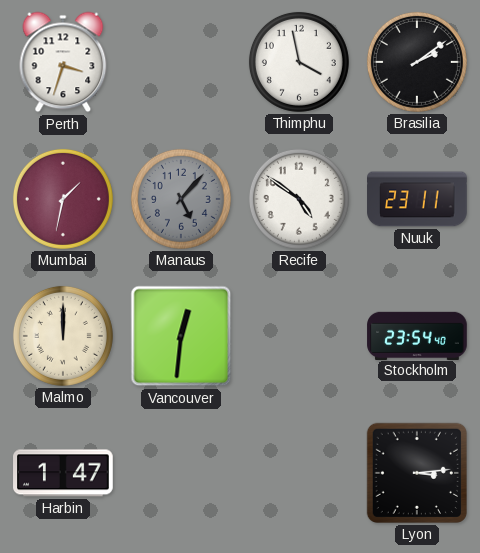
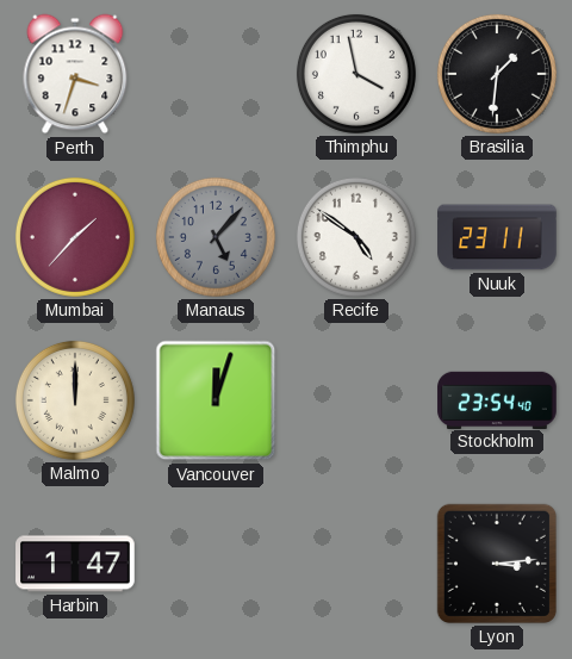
Brasilia: 2:09 -> 1:31 (497, 74)
Mumbai: 1:32 -> 1:37 (75, 237)
Vancouver: 12:31 -> 12:03 (216, 400)
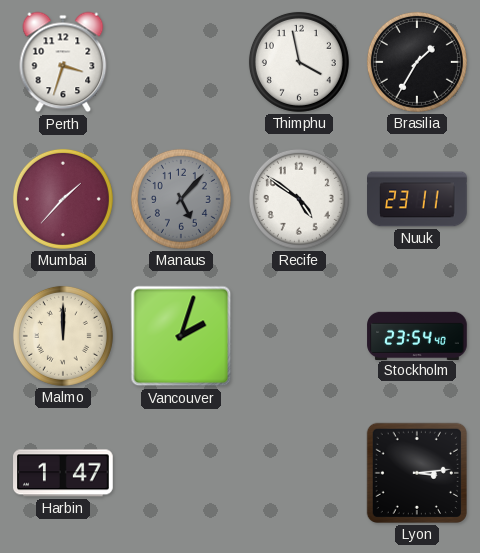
Brasilia: 1:31 -> 1:35 (417, 62)
Vancouver: 12:03 -> 2:03 (181, 336)
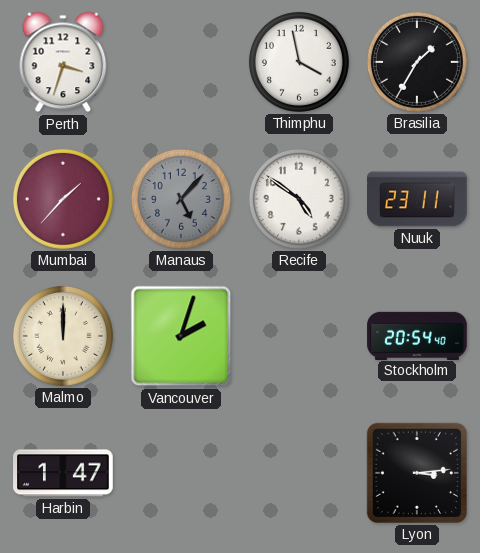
Stockholm: 23:54 -> 20:54 (417, 335)
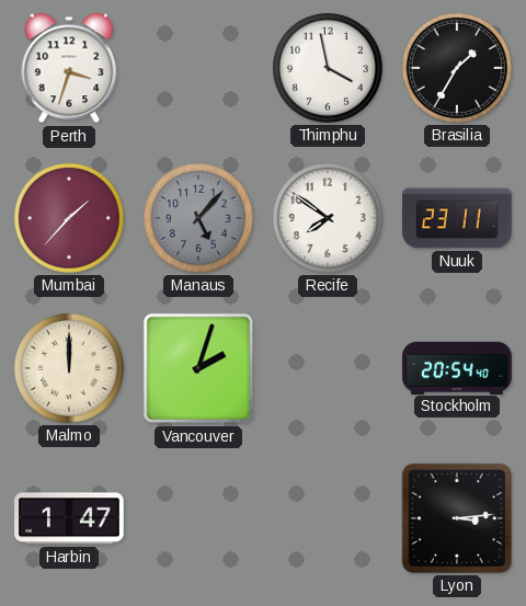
Recife: 4:51 -> 7:51 (328, 218)
